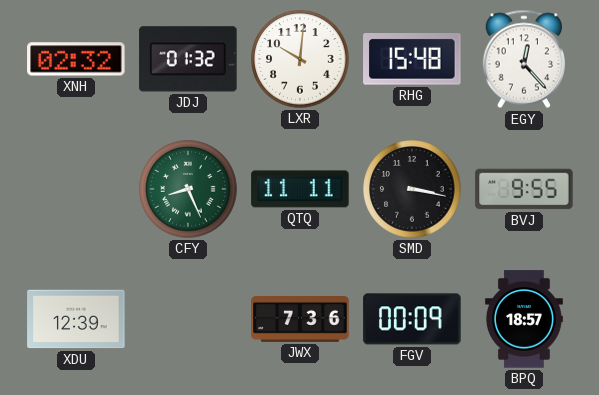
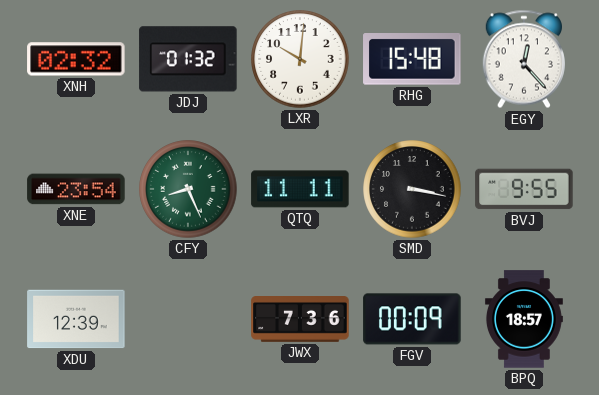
XNE: none -> 23:54 (76, 189)
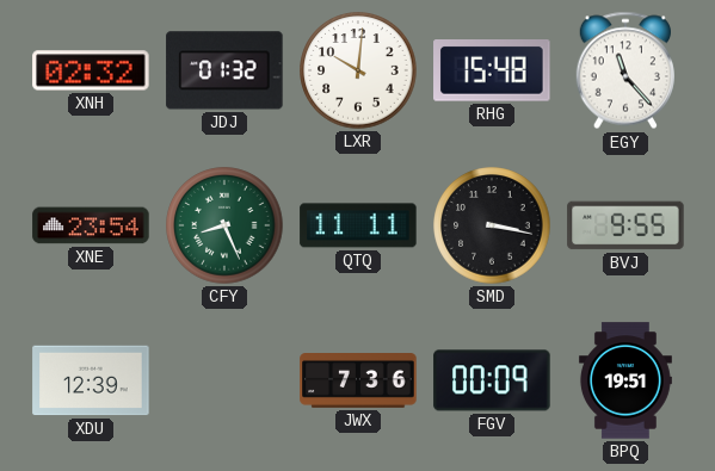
EGY: 12:23 -> 11:23 (625, 70)
BPQ: 18:57 -> 19:51 (625, 380)
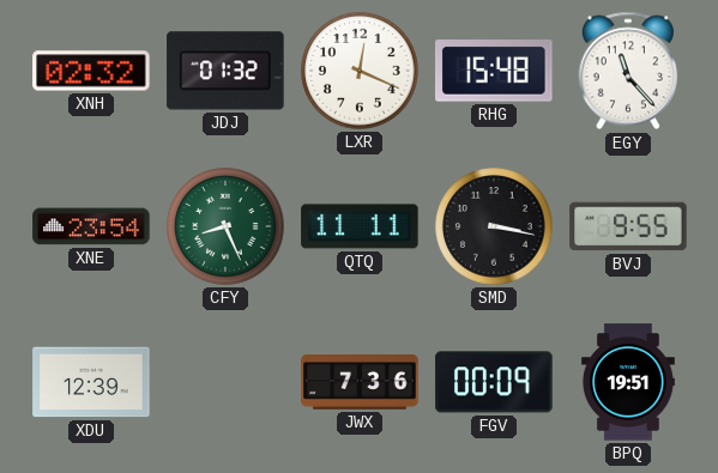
LXR: 10:01 -> 12:19 (360, 71)
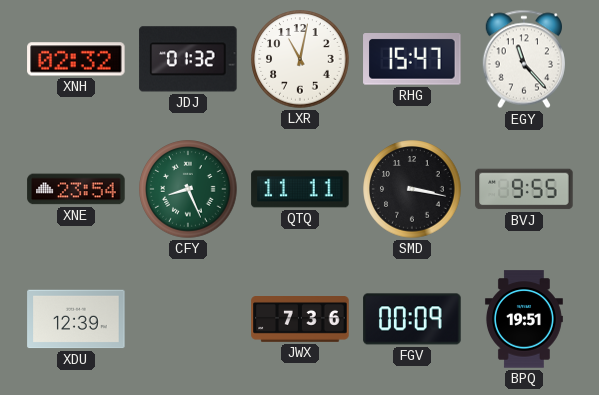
LXR: 12:19 -> 11:02 (300, 59)
RHG: 15:48 -> 15:47 (412, 60)
